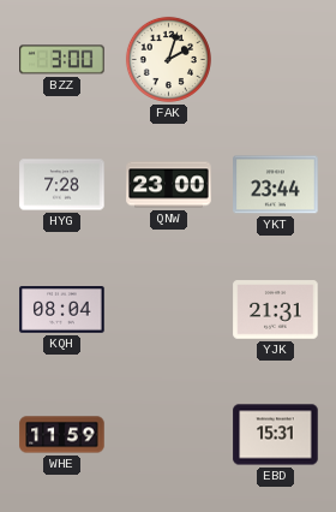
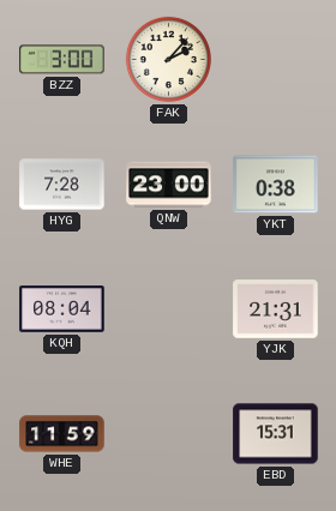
FAK: 2:03 -> 2:07 (168, 59)
YKT: 23:44 -> 0:38 (276, 185)
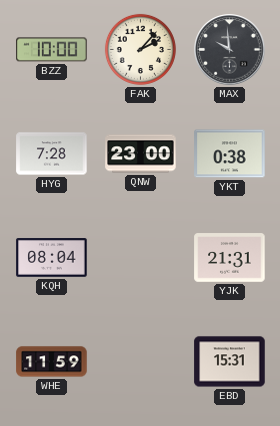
BZZ: 3:00 -> 10:00 (52, 50)
MAX: none -> 9:59 (230, 50)
